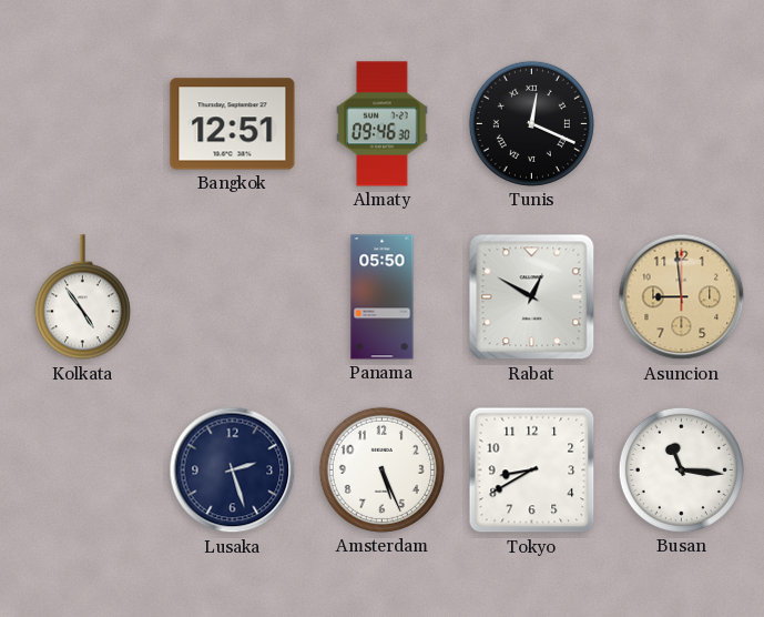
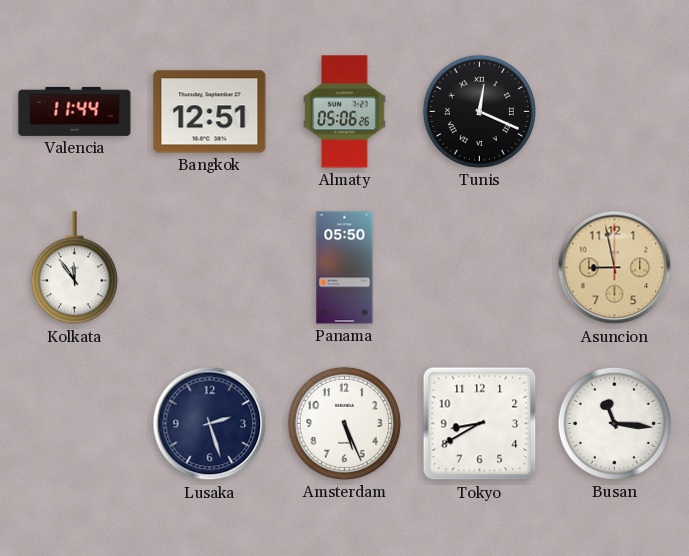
Valencia: none -> 11:44 (75, 111)
Almaty: 09:46 -> 05:06 (345, 112)
Kolkata: 4:54 -> 11:54 (74, 268)
Rabat: 12:50 -> none (532, 297)
Asuncion: 8:59 -> 8:58 (615, 268)
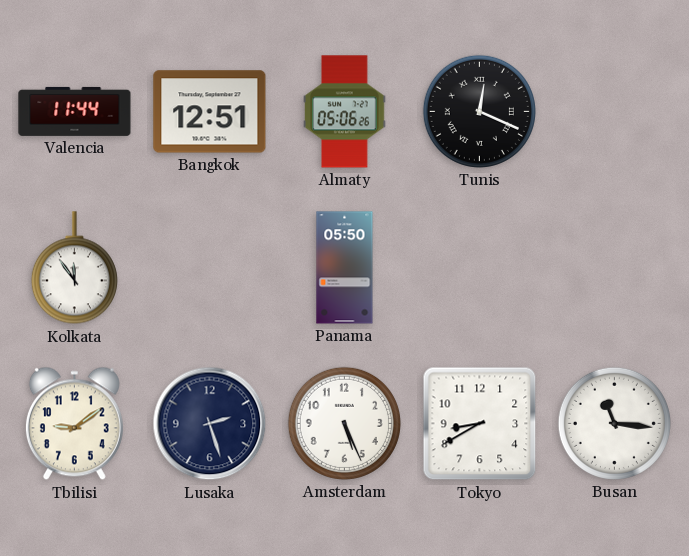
Asuncion: 8:58 -> none (615, 268)
Tbilisi: none -> 9:09 (74, 424)
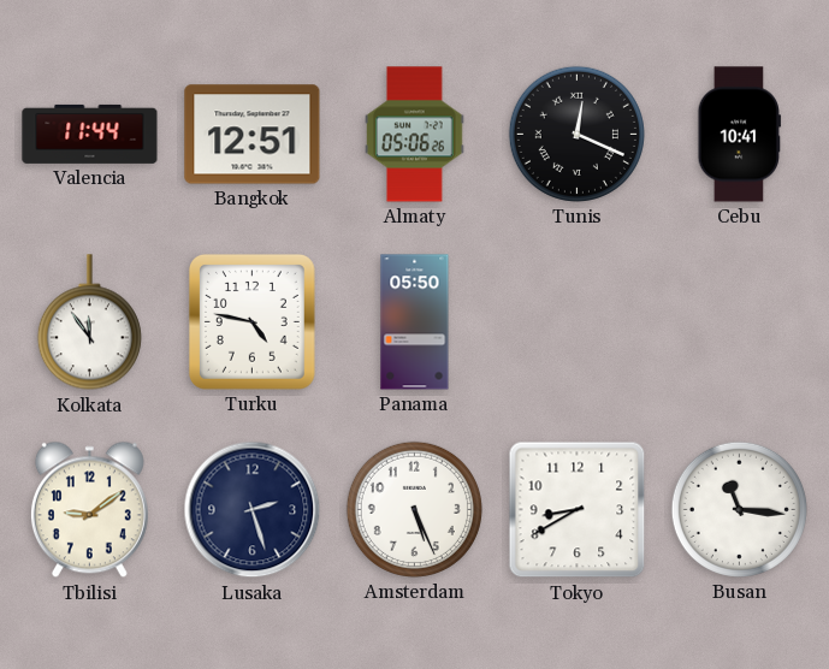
Cebu: none -> 10:41 (740, 135)
Turku: none -> 4:47 (251, 322)
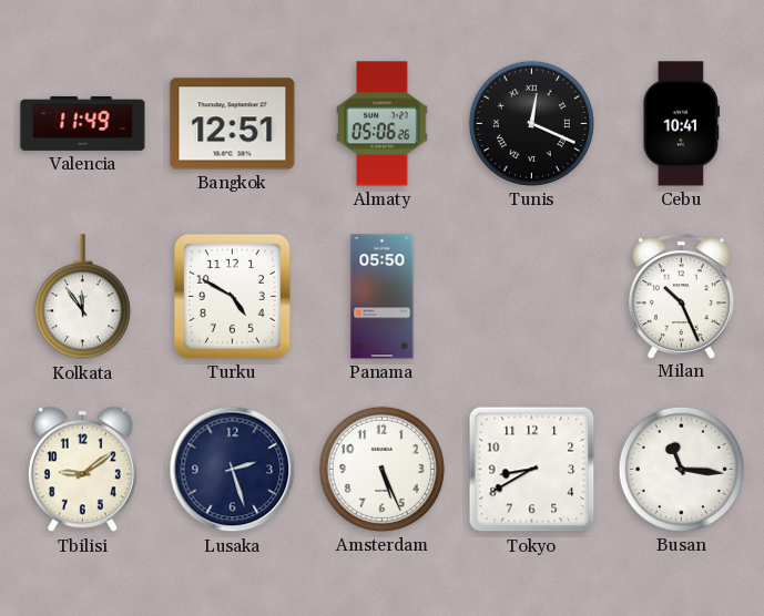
Valencia: 11:44 -> 11:49 (83, 123)
Turku: 4:47 -> 4:50 (232, 297)
Milan: none -> 10:26 (681, 296)
